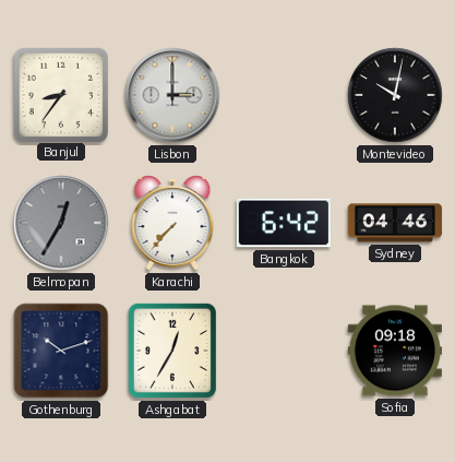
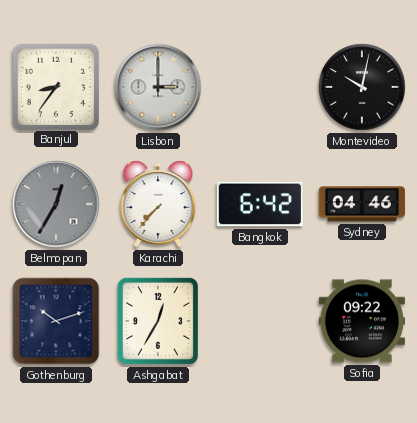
Sofia: 09:18 -> 09:22 (362, 321)
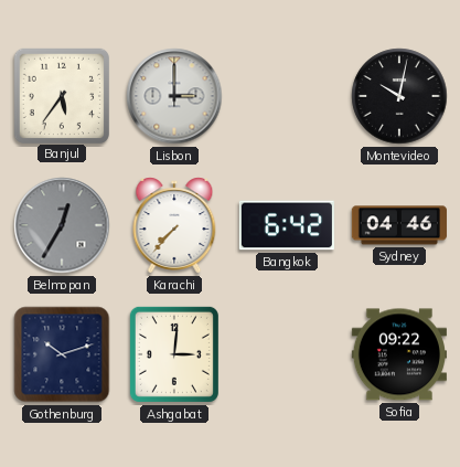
Banjul: 8:36 -> 5:36 (61, 95)
Ashgabat: 12:35 -> 3:01 (174, 354)
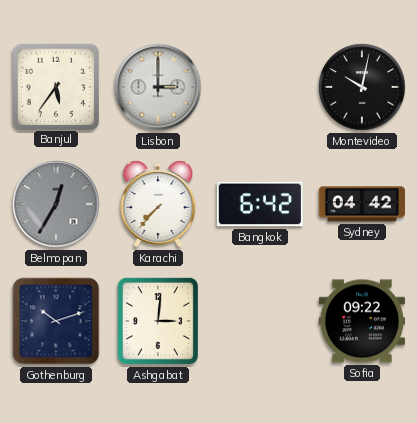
Sydney: 04:46 -> 04:42 (362, 204)
